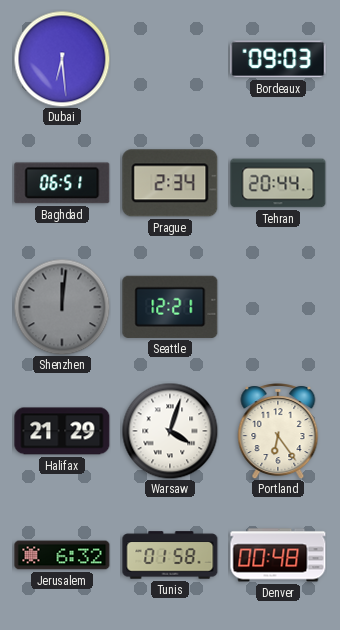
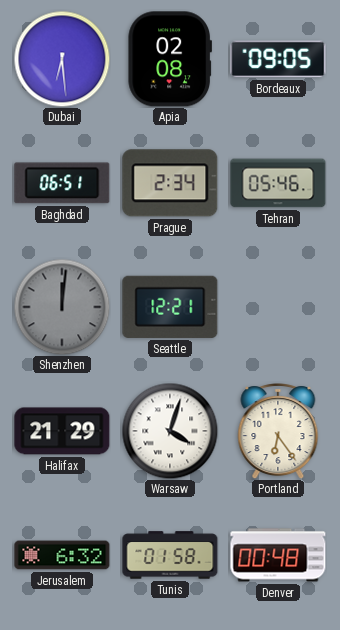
Apia: none -> 02:08 (169, 59)
Bordeaux: 09:03 -> 09:05 (278, 59)
Tehran: 20:44 -> 05:46 (278, 183)
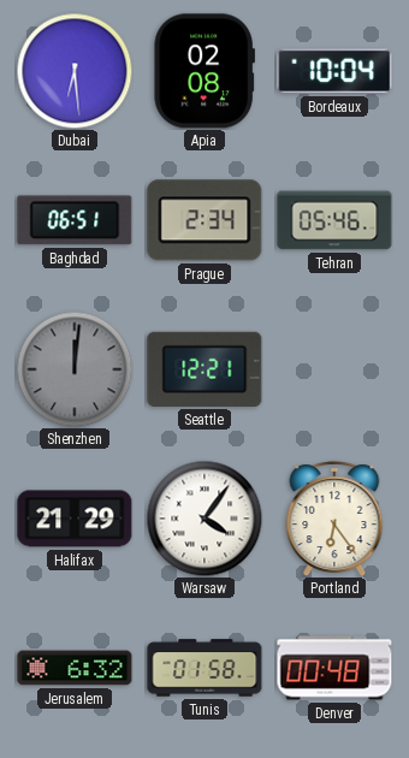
Bordeaux: 09:05 -> 10:04 (334, 71)
Warsaw: 4:03 -> 4:06 (204, 519)
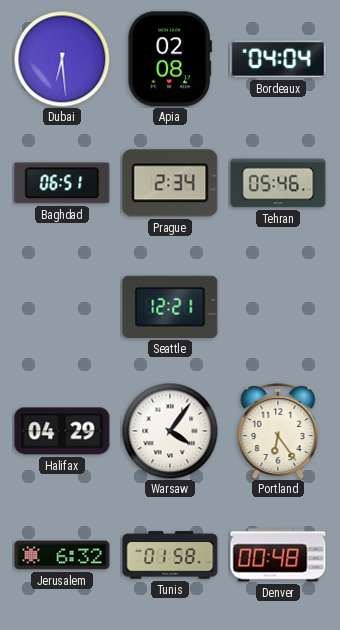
Bordeaux: 10:04 -> 04:04 (278, 59)
Shenzhen: 12:01 -> none (75, 369)
Halifax: 21:29 -> 04:29 (62, 431)
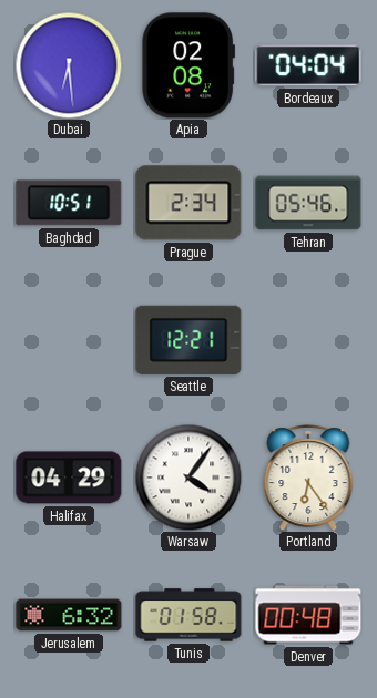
Baghdad: 06:51 -> 10:51 (69, 203)
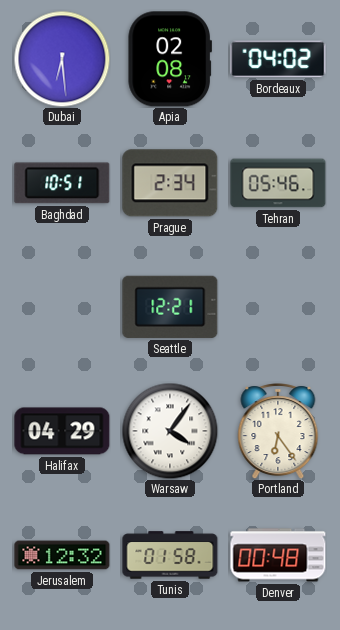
Bordeaux: 04:04 -> 04:02 (278, 59)
Jerusalem: 6:32 -> 12:32 (62, 555)
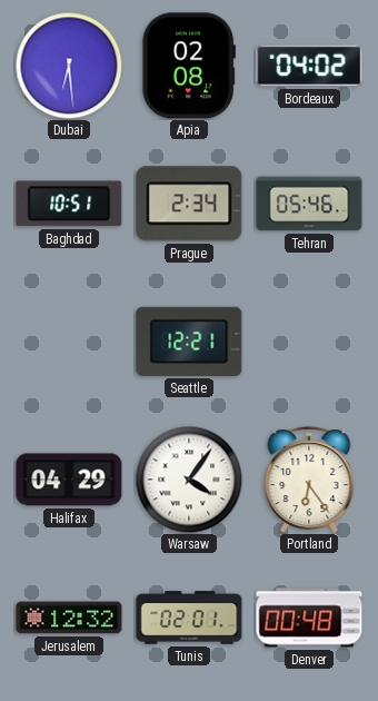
Tunis: 01:58 -> 02:01 (189, 618)
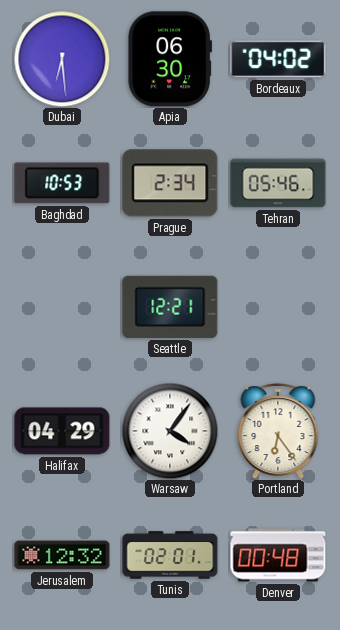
Apia: 02:08 -> 06:30 (169, 59)
Baghdad: 10:51 -> 10:53 (62, 183)
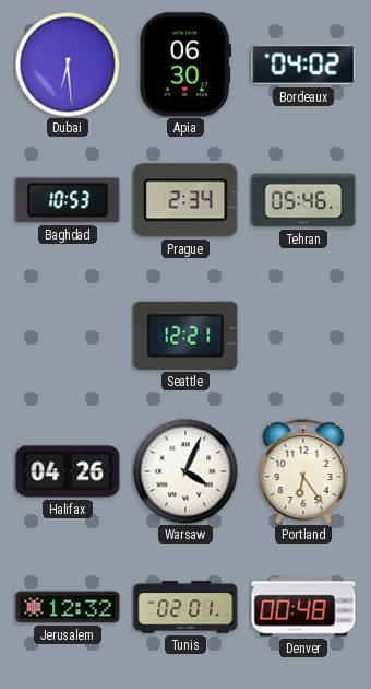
Halifax: 04:29 -> 04:26 (68, 471)
Warsaw: 4:06 -> 4:04 (185, 471)
